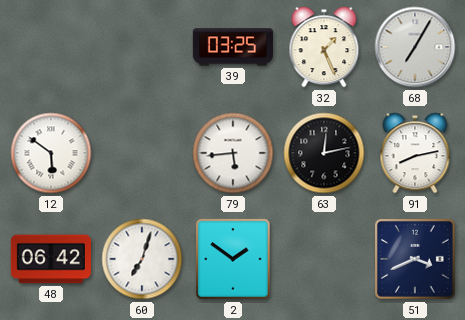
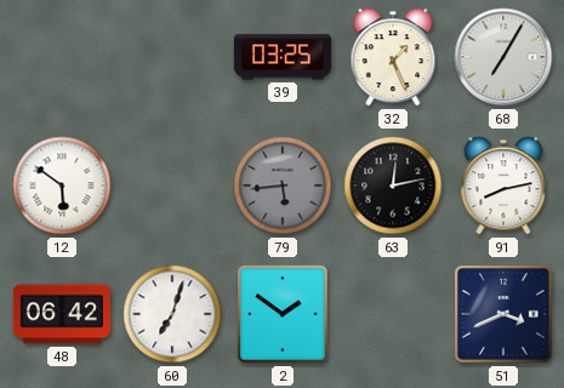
79 dial: white -> grey (283, 186)
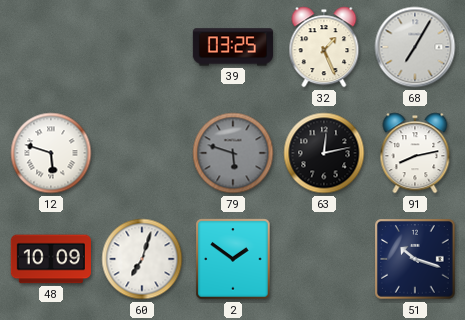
12: 5:51 -> 5:48 (51, 153)
79: 5:44 -> 5:48 (233, 153)
48: 06:42 -> 10:09 (51, 259)
51: 3:41 -> 10:18 (416, 260)
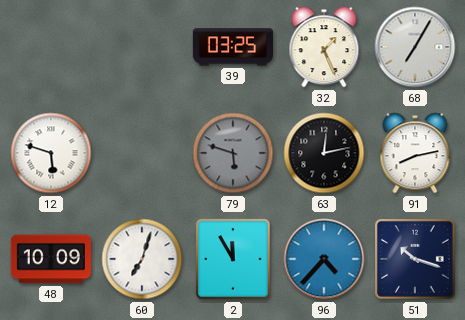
2: 1:51 -> 11:55 (233, 259)
96: none -> 4:37 (324, 259)
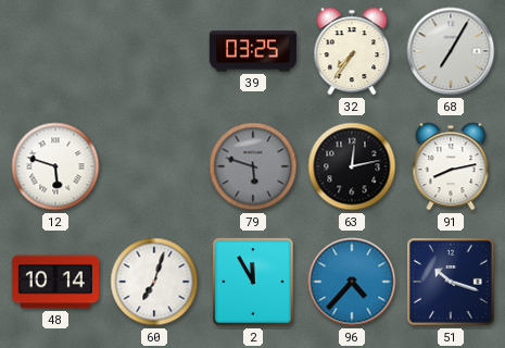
32: 1:26 -> 7:36 (352, 51)
48: 10:09 -> 10:14 (55, 282)
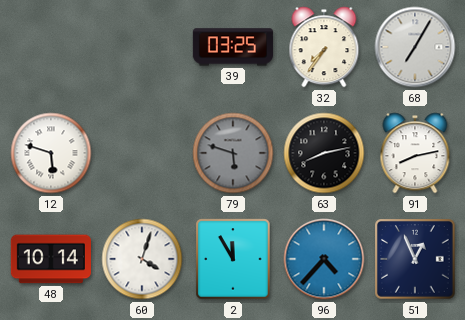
63: 12:13 -> 8:13 (324, 153)
60: 7:03 -> 4:03 (142, 259)
51: 10:18 -> 12:56 (416, 260)
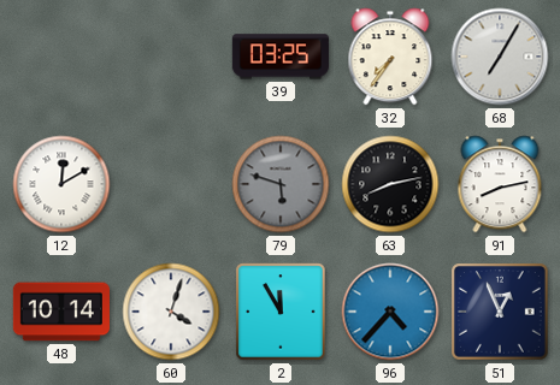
12: 5:48 -> 12:10 (61, 184)
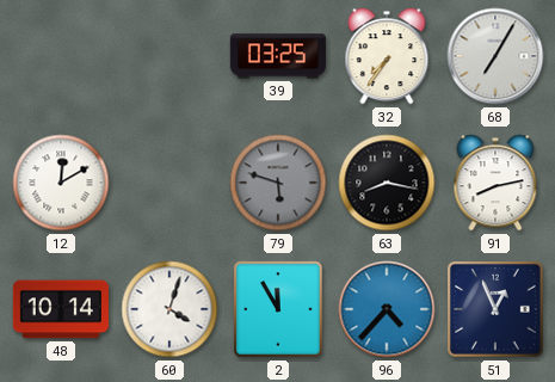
63: 8:13 -> 8:17 (387, 183)
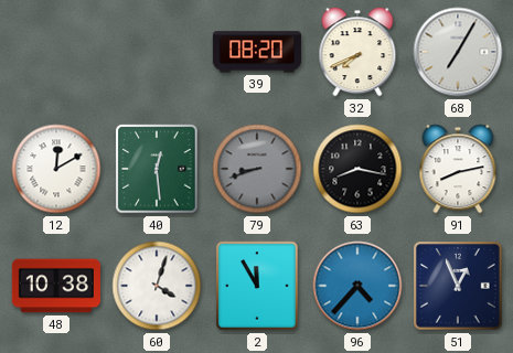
39: 03:25 -> 08:20 (257, 52)
32: 7:36 -> 7:41 (357, 52)
40: none -> 12:29 (157, 169)
79: 5:48 -> 8:42 (257, 169)
48: 10:14 -> 10:38 (56, 286)
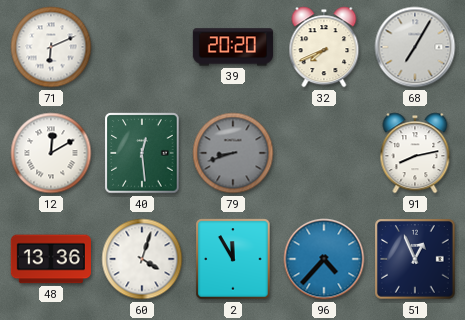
71: none -> 6:11 (51, 47)
39: 08:20 -> 20:20 (233, 47)
63: 8:17 -> none (357, 169)
48: 10:38 -> 13:36 (51, 259)
